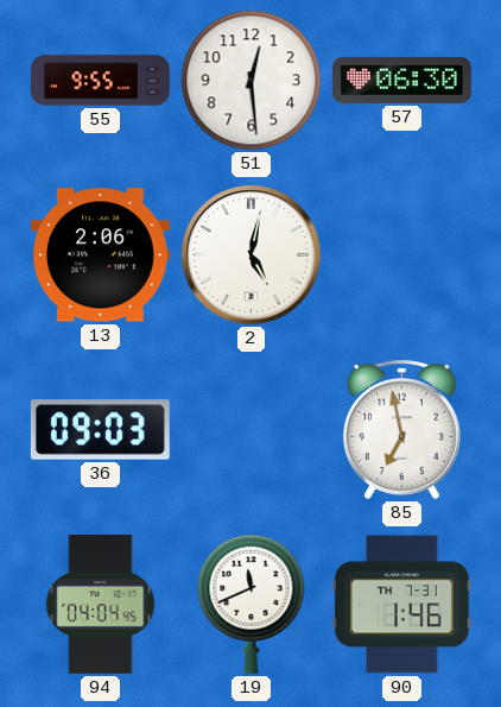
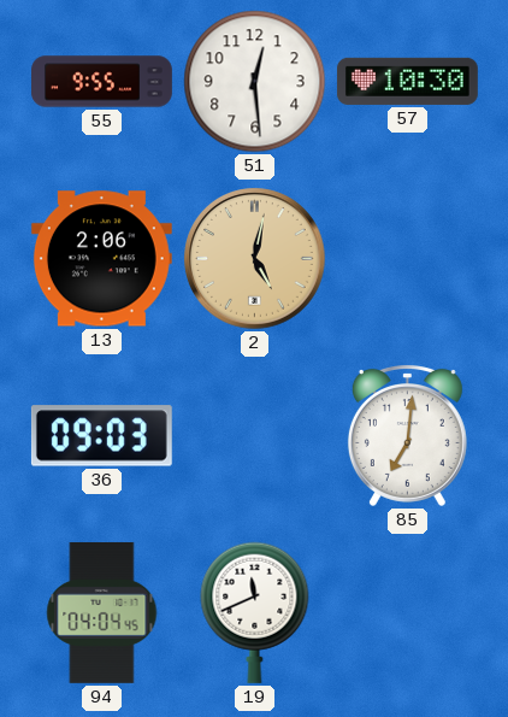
57: 06:30 -> 10:30 (407, 81)
2 dial: white -> champagne (255, 259)
85: 6:58 -> 7:01 (407, 435)
90: 1:46 -> none (401, 605)
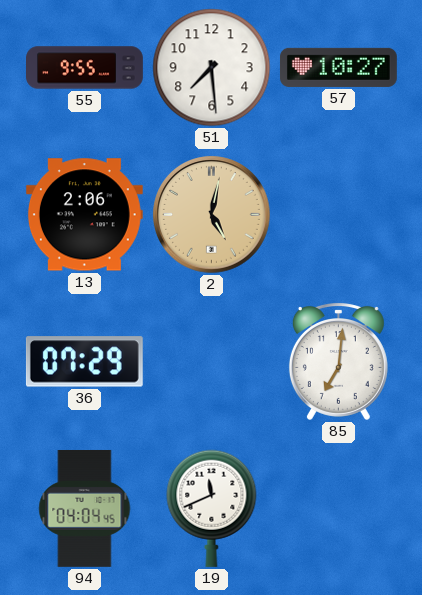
51: 12:29 -> 7:29 (212, 68)
57: 10:30 -> 10:27 (338, 67)
36: 09:03 -> 07:29 (84, 362)
